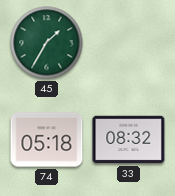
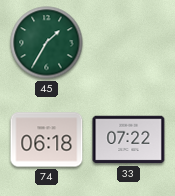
74: 05:18 -> 06:18 (47, 140)
33: 08:32 -> 07:22 (129, 140)
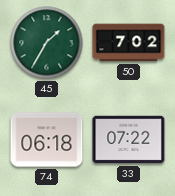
50: none -> 7:02 (129, 43)
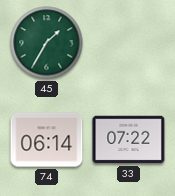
50: 7:02 -> none (129, 43)
74: 06:18 -> 06:14 (47, 140)
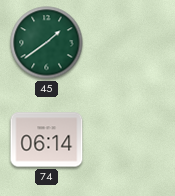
45: 1:35 -> 1:39 (47, 43)
33: 07:22 -> none (129, 140)
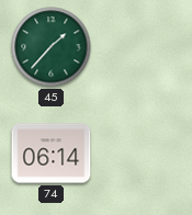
45: 1:39 -> 1:37 (52, 47)
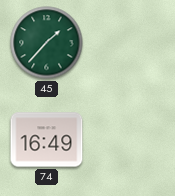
74: 06:14 -> 16:49 (47, 140)
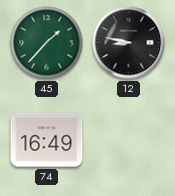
12: none -> 8:47 (129, 43)
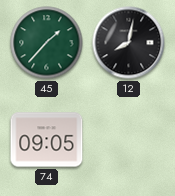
12: 8:47 -> 8:02 (129, 43)
74: 16:49 -> 09:05 (47, 140)
